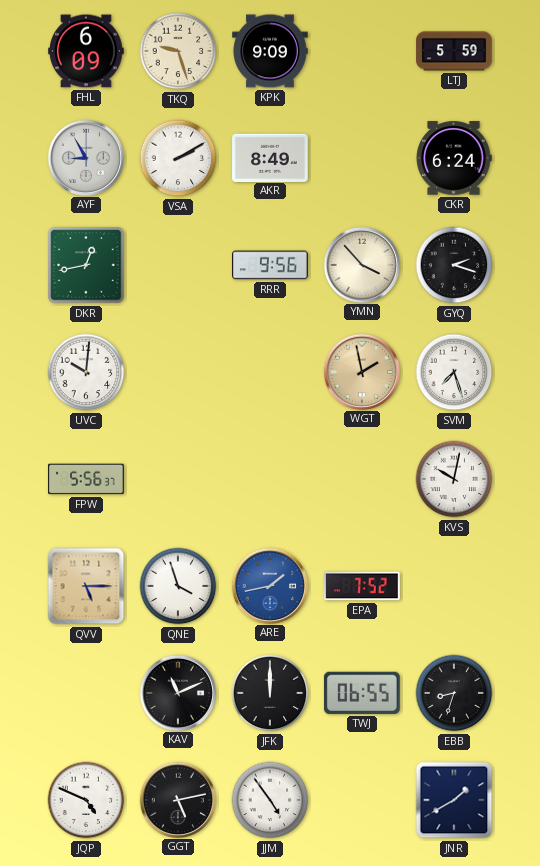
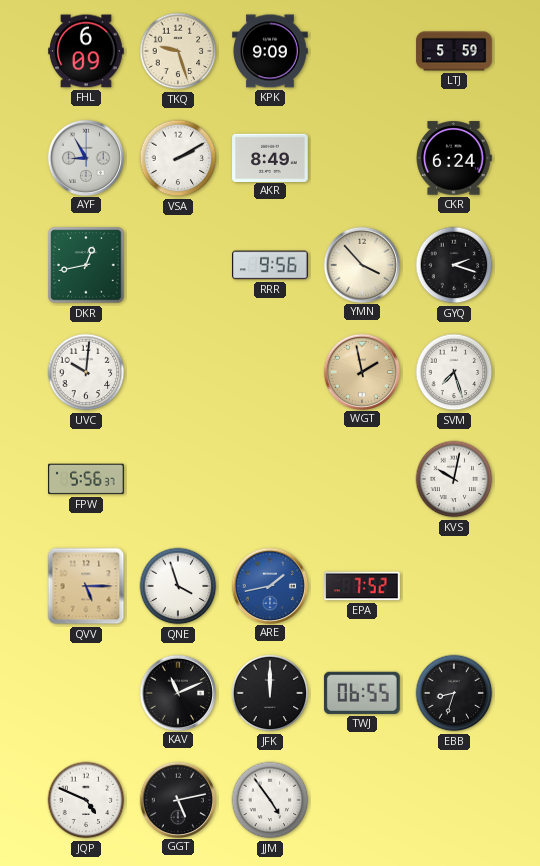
JNR: 1:40 -> none (454, 800)
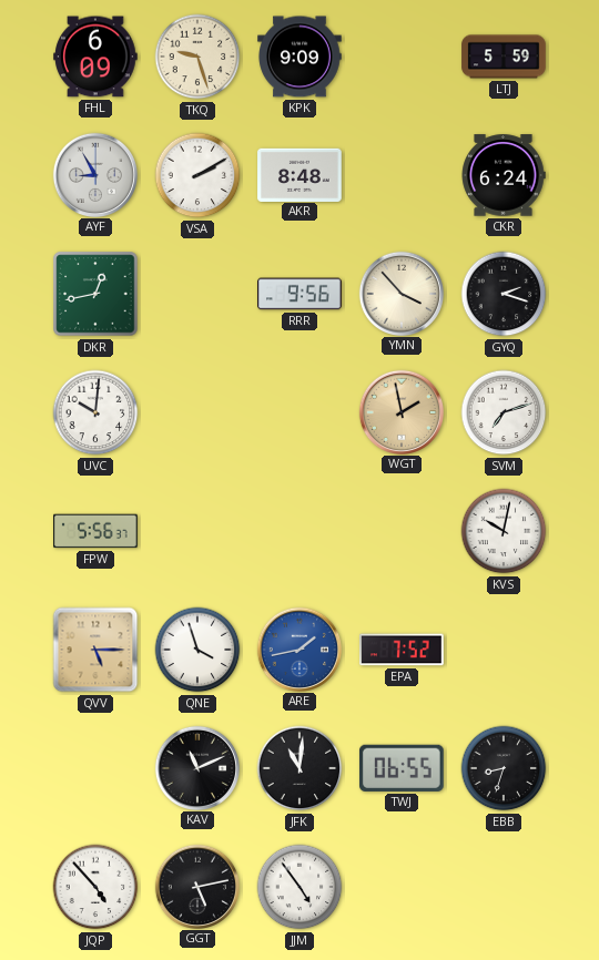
AKR: 8:49 -> 8:48 (299, 174)
SVM: 7:27 -> 7:12 (504, 412)
JFK: 12:00 -> 11:01 (299, 768)
JQP: 4:49 -> 4:53 (95, 887)
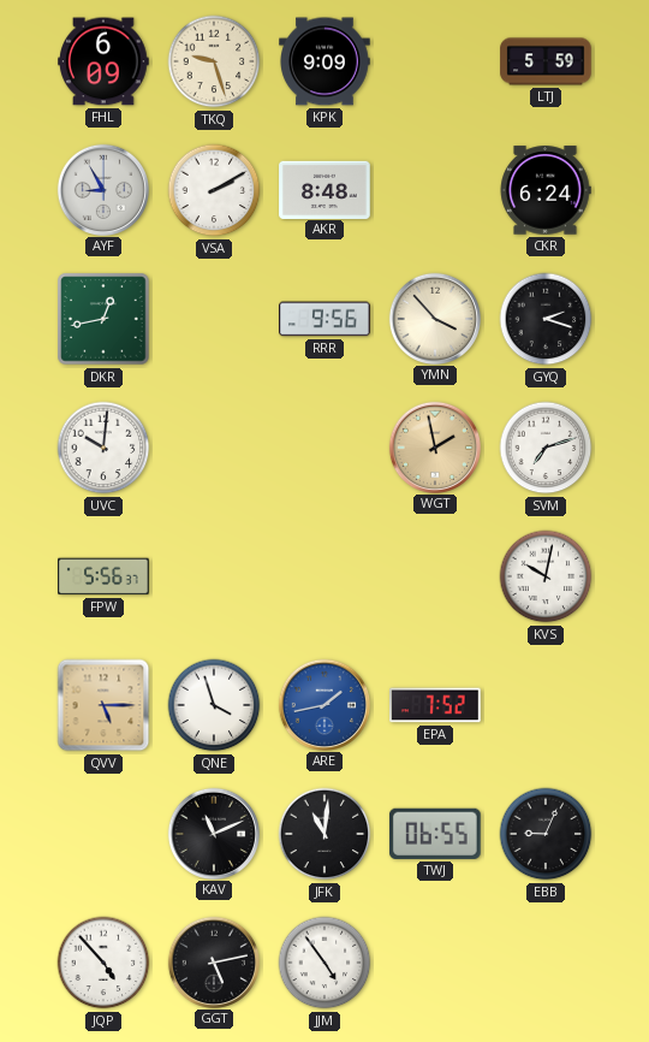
EBB: 8:33 -> 9:04 (546, 834)
